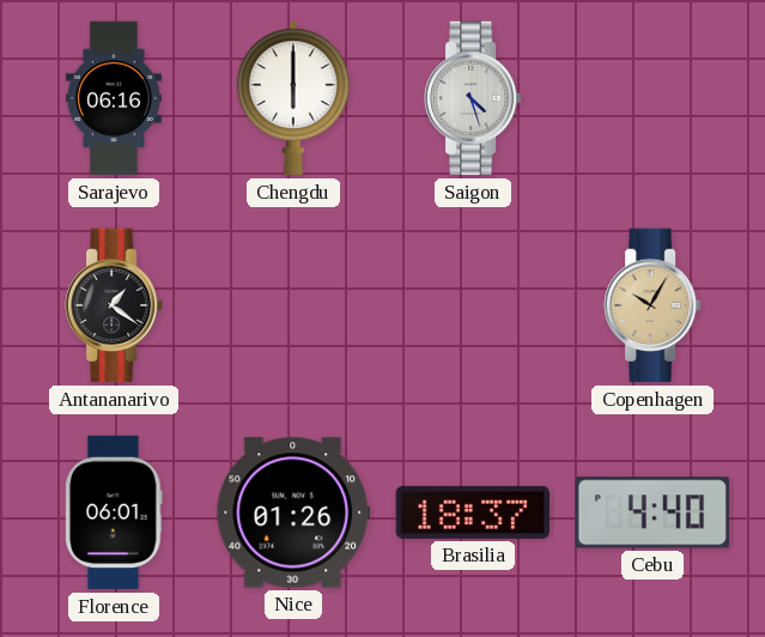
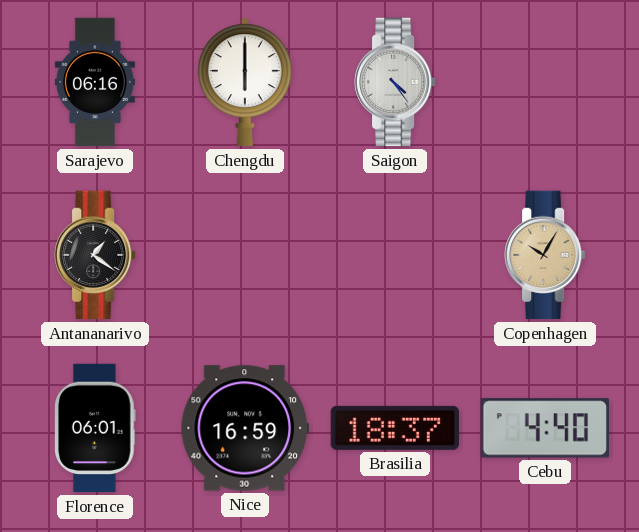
Saigon: 4:27 -> 4:24 (395, 82)
Nice: 01:26 -> 16:59 (245, 428)
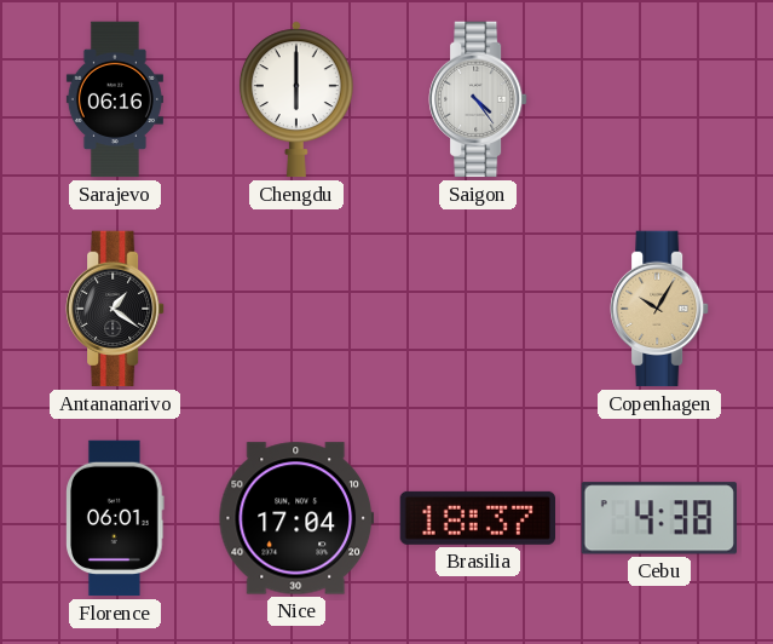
Nice: 16:59 -> 17:04 (296, 518)
Cebu: 4:40 -> 4:38 (659, 518)
